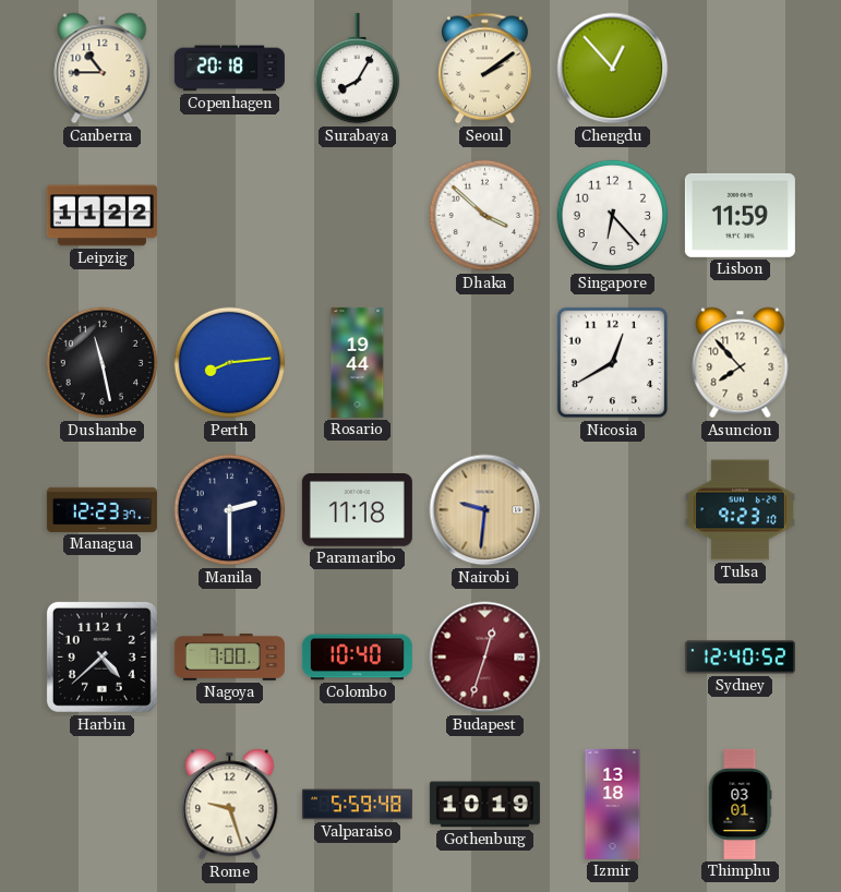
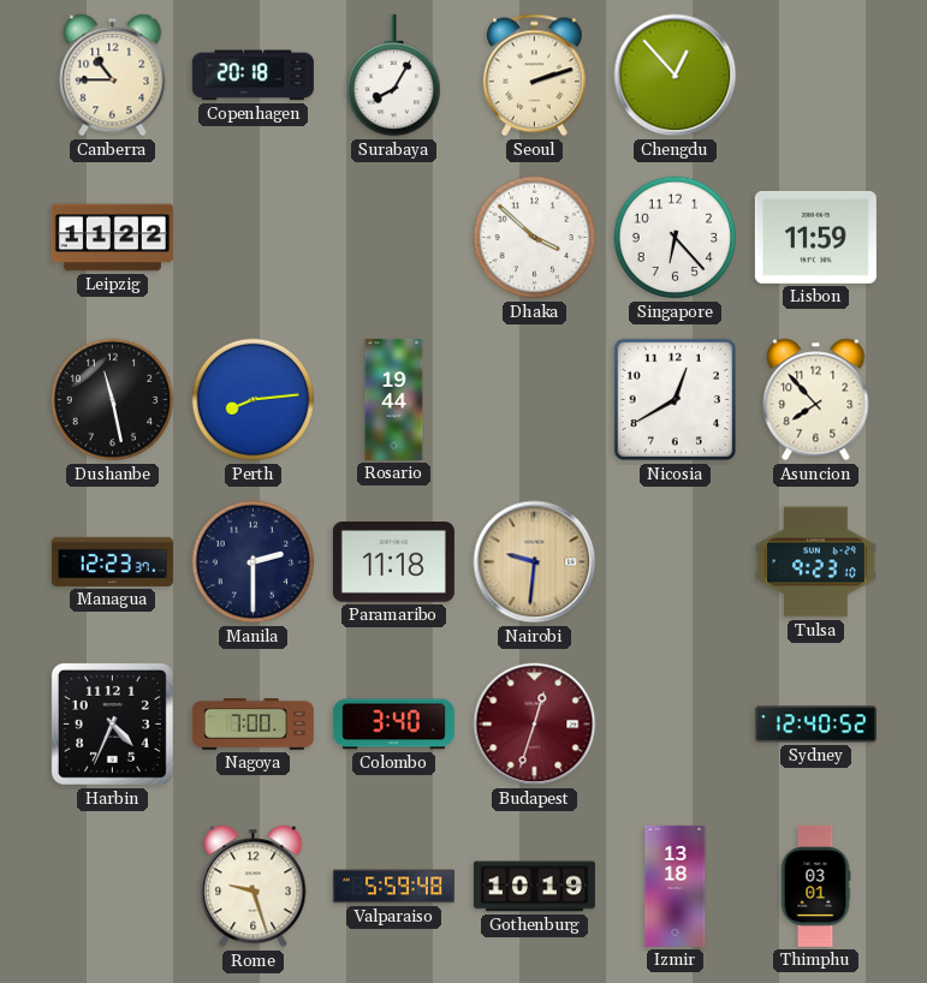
Seoul: 2:09 -> 2:12 (535, 76)
Harbin: 4:38 -> 4:34 (112, 723)
Colombo: 10:40 -> 3:40 (393, 725)
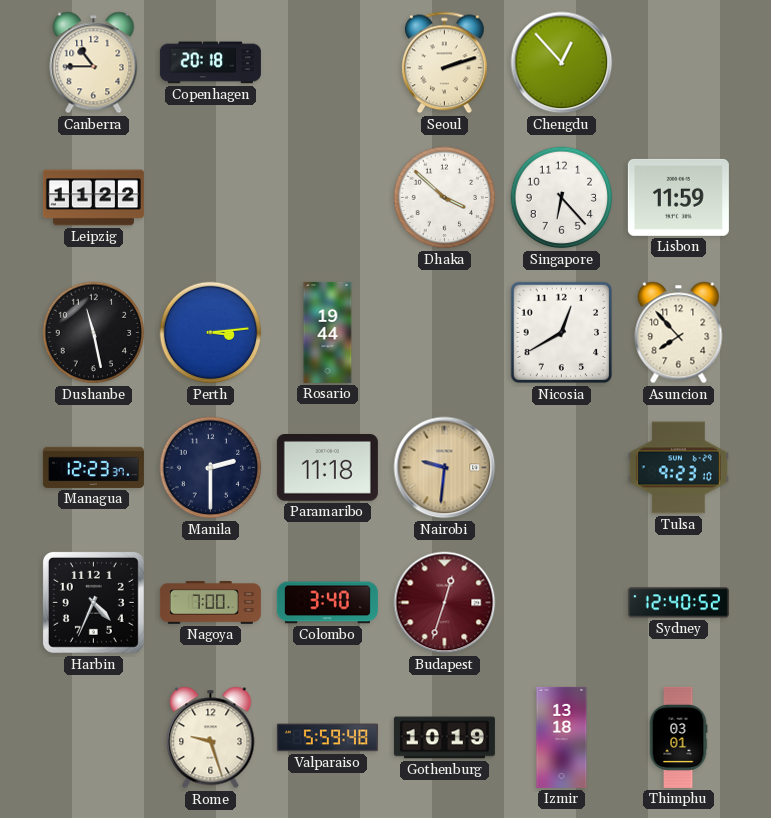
Surabaya: 8:05 -> none (393, 76)
Perth: 8:14 -> 3:14 (211, 333)
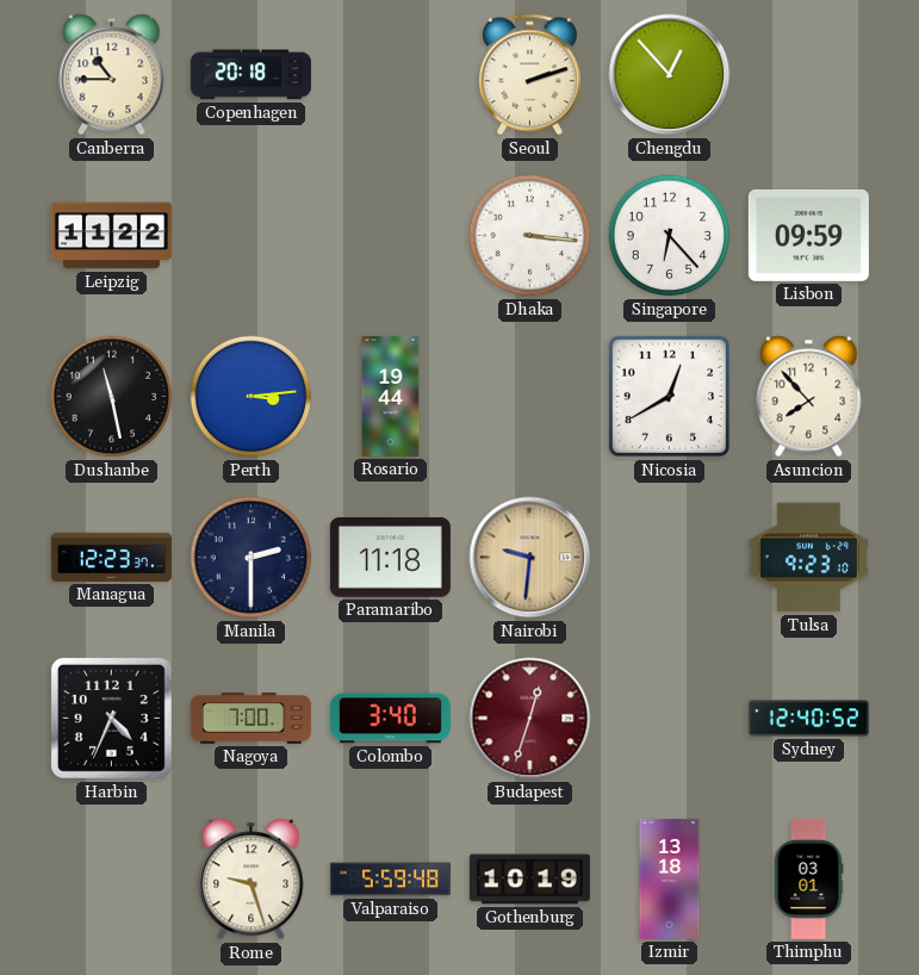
Dhaka: 3:52 -> 3:16 (530, 236)
Lisbon: 11:59 -> 09:59 (808, 235)
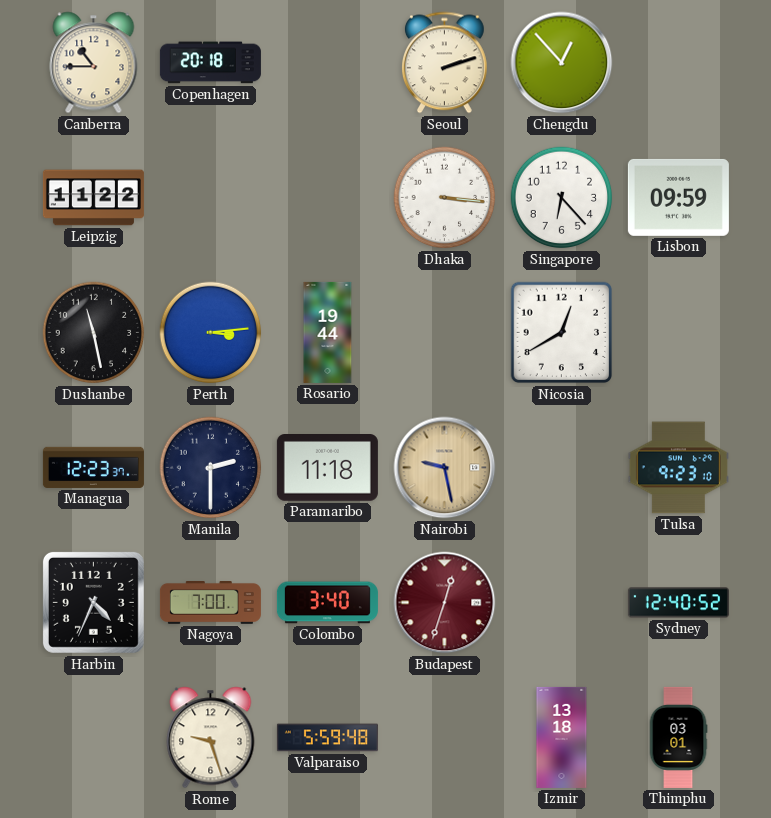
Asuncion: 7:53 -> none (809, 397)
Nairobi: 9:31 -> 9:28 (445, 468)
Gothenburg: 10:19 -> none (529, 880)
